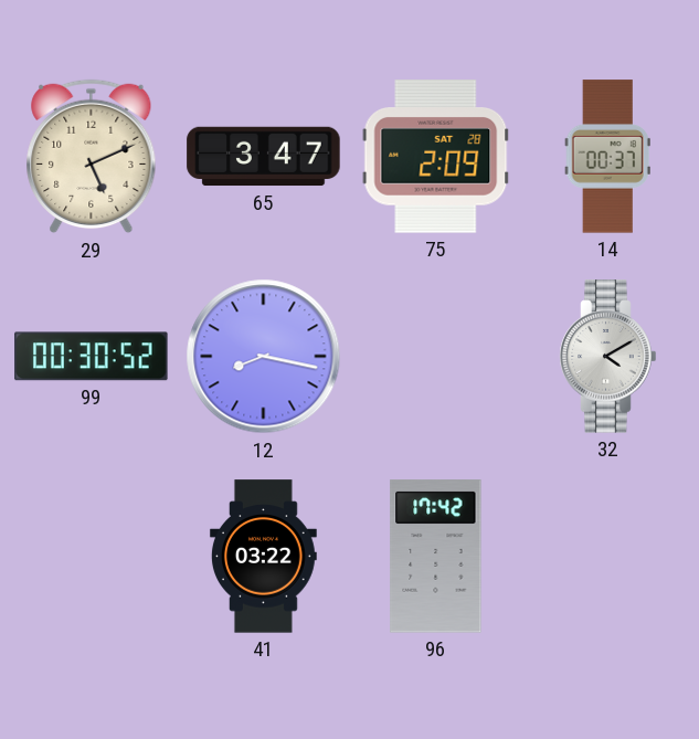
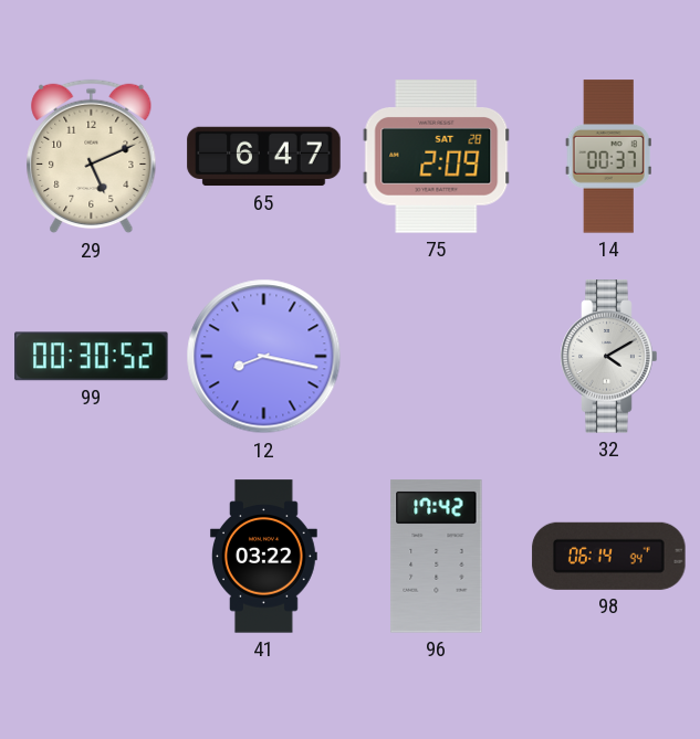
65: 3:47 -> 6:47 (264, 157)
98: none -> 06:14 (609, 556)
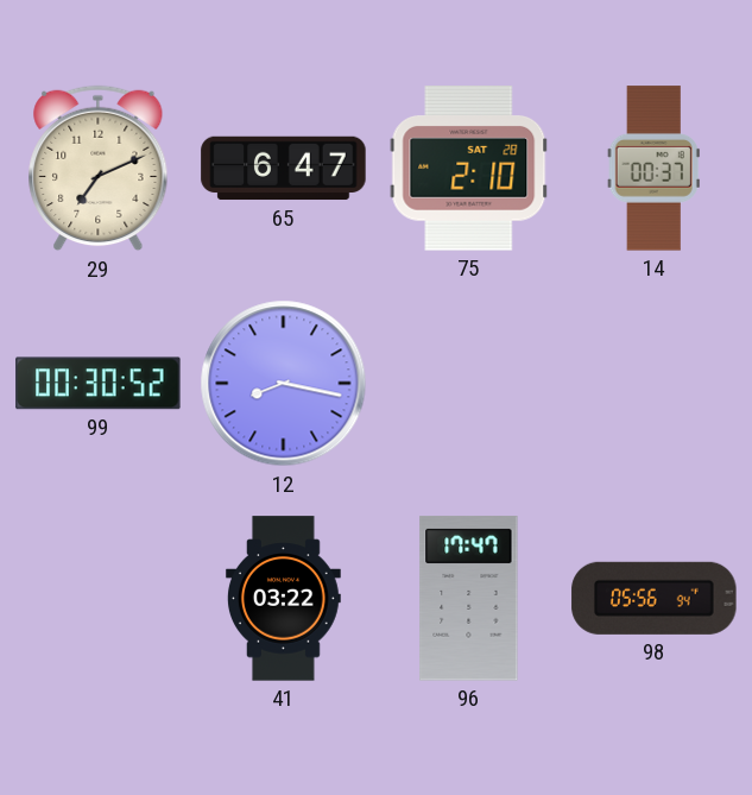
29: 5:11 -> 7:11 (99, 169)
75: 2:09 -> 2:10 (469, 169)
32: 4:10 -> none (609, 357)
96: 17:42 -> 17:47 (469, 599)
98: 06:14 -> 05:56 (655, 598)
